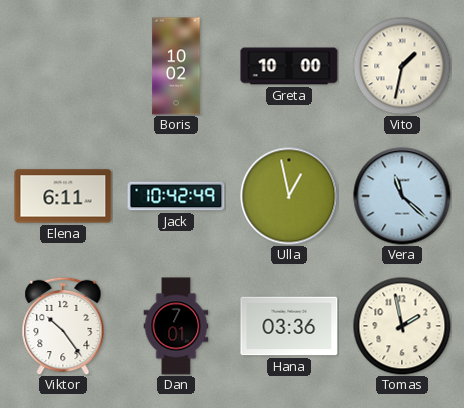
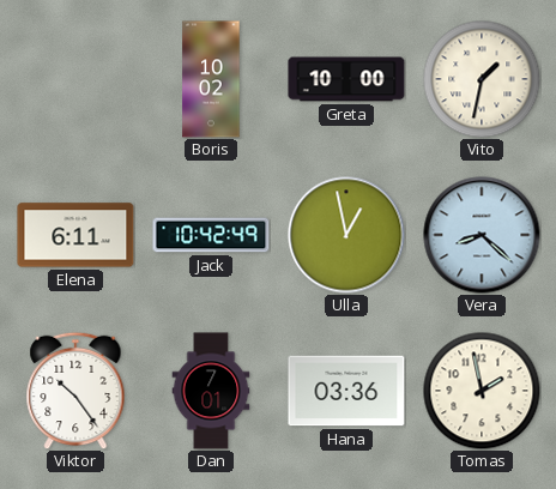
Vera: 11:22 -> 8:22 (482, 235)
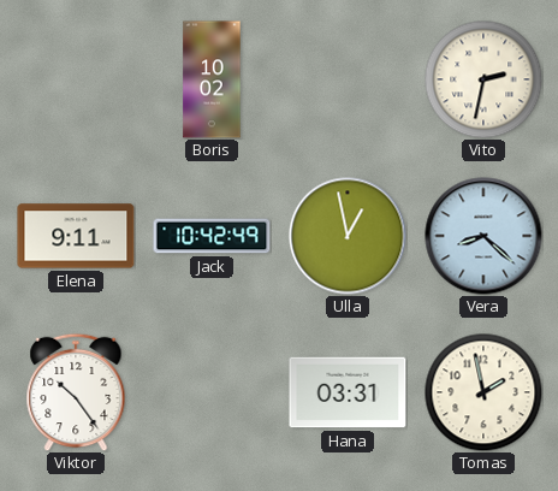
Greta: 10:00 -> none (346, 79)
Vito: 1:32 -> 2:32 (483, 79)
Elena: 6:11 -> 9:11 (76, 236)
Dan: 7:01 -> none (211, 391)
Hana: 03:36 -> 03:31 (348, 392)
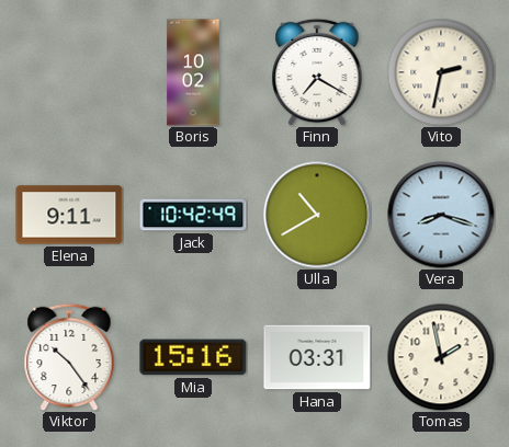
Finn: none -> 7:20 (317, 72)
Ulla: 12:58 -> 10:40 (317, 215)
Vera: 8:22 -> 8:18 (441, 215)
Mia: none -> 15:16 (193, 357)
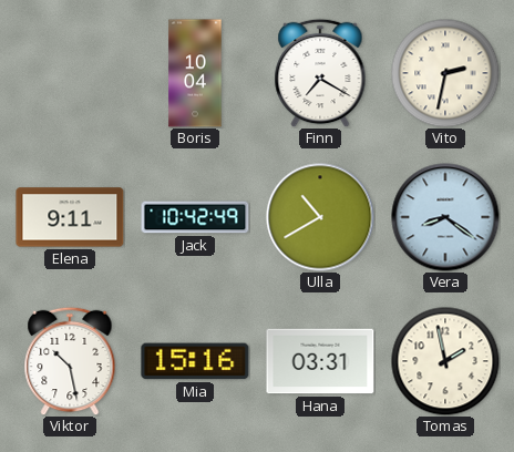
Boris: 10:02 -> 10:04 (195, 73)
Vera: 8:18 -> 8:21 (445, 217)
Viktor: 10:24 -> 10:28 (70, 361)
